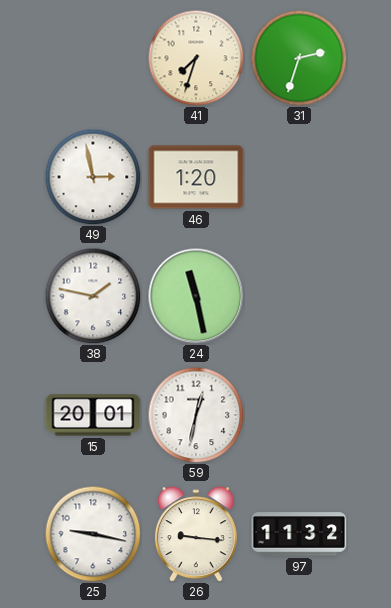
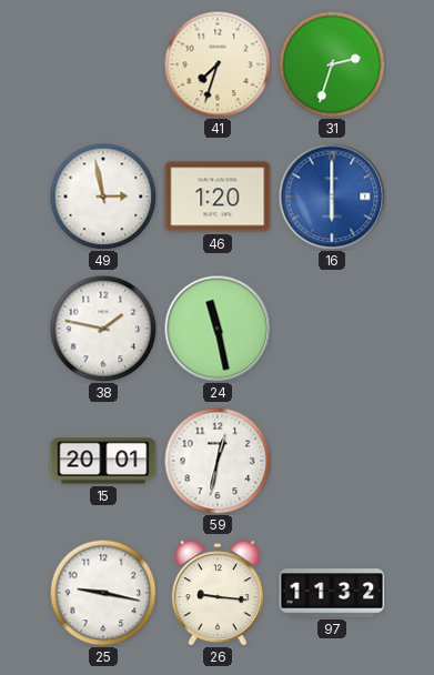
16: none -> 6:00 (332, 197)
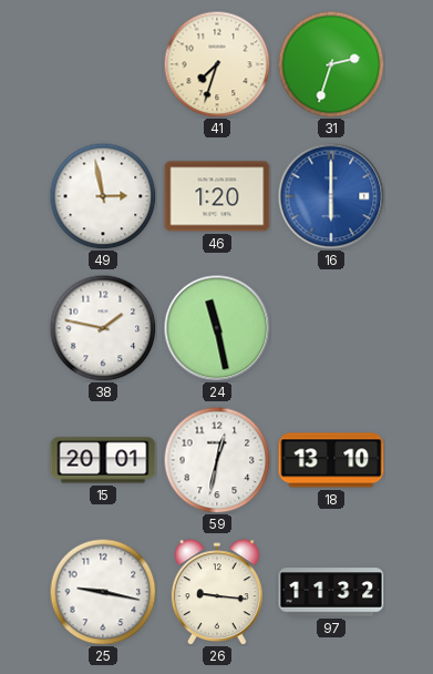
18: none -> 13:10 (331, 460)
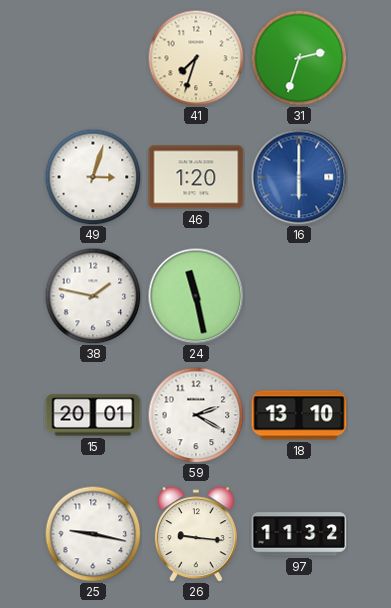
49: 2:58 -> 3:03 (93, 177)
59: 12:32 -> 2:20 (196, 415)
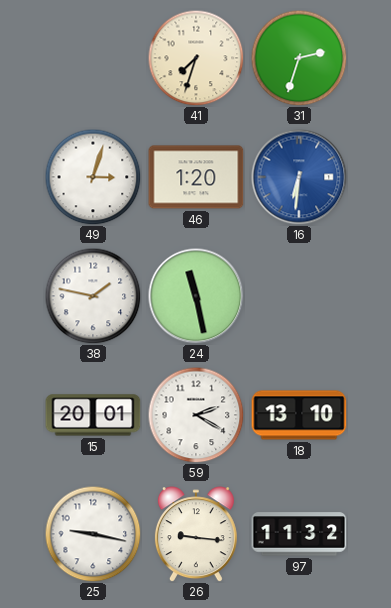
16: 6:00 -> 6:31 (299, 177)
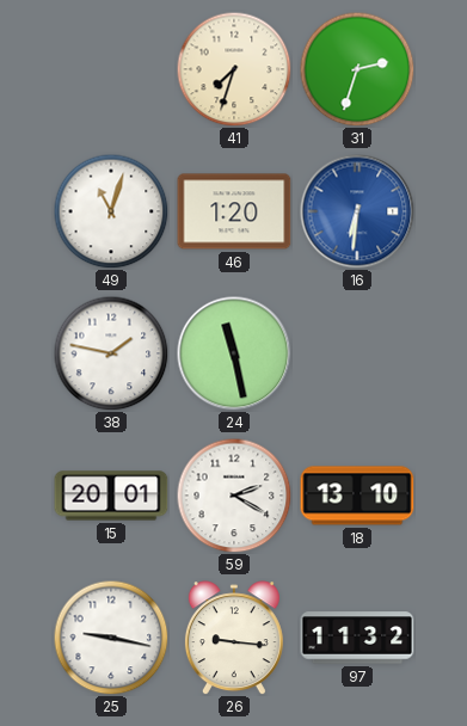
49: 3:03 -> 11:03 (111, 211)
